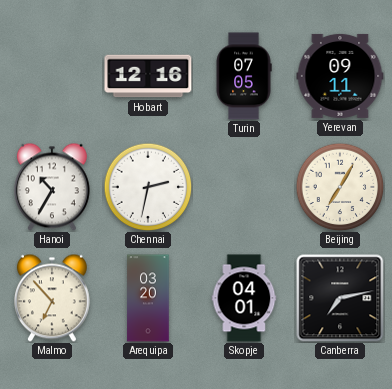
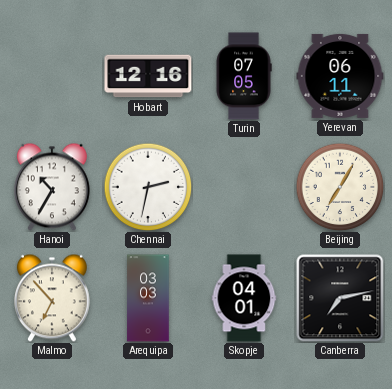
Yerevan: 09:11 -> 06:11 (340, 76)
Arequipa: 03:20 -> 03:03 (148, 298)
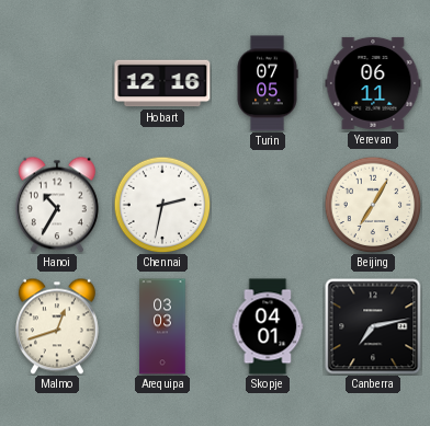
Malmo: 6:53 -> 12:42 (57, 326)
